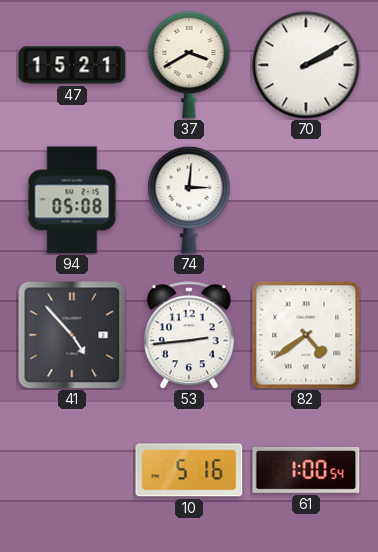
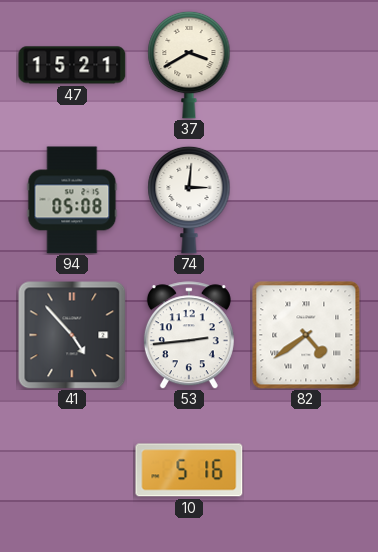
70: 2:10 -> none (306, 65)
61: 1:00 -> none (306, 470)
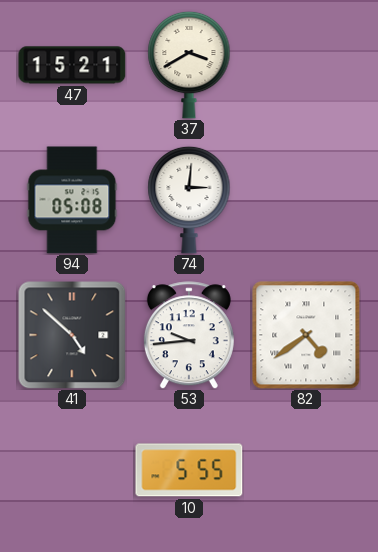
41: 4:53 -> 4:52 (72, 335)
53: 2:44 -> 9:44 (189, 335)
10: 5:16 -> 5:55 (189, 470)
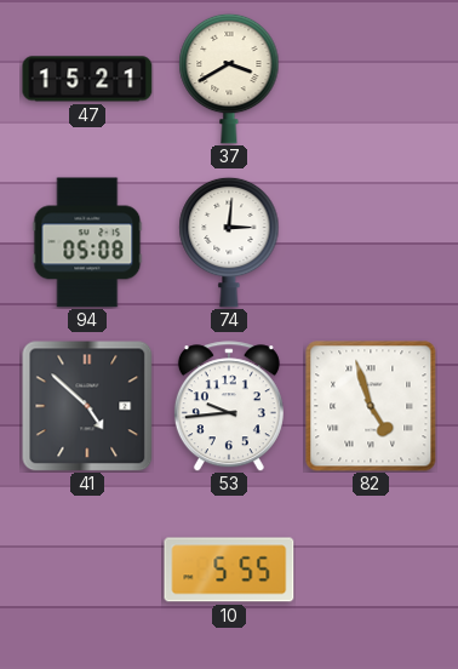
82: 4:39 -> 4:57 (371, 406)
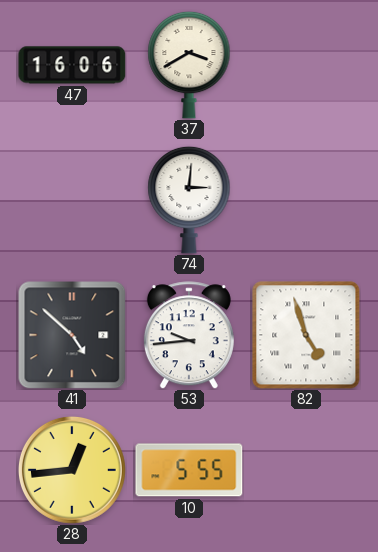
47: 15:21 -> 16:06 (72, 65)
94: 05:08 -> none (87, 242)
28: none -> 12:44 (72, 470)
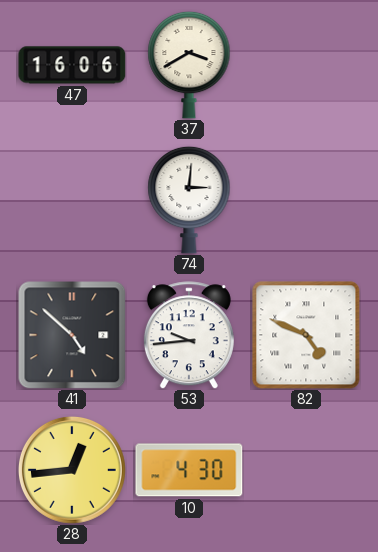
82: 4:57 -> 4:49 (306, 335)
10: 5:55 -> 4:30 (189, 470)
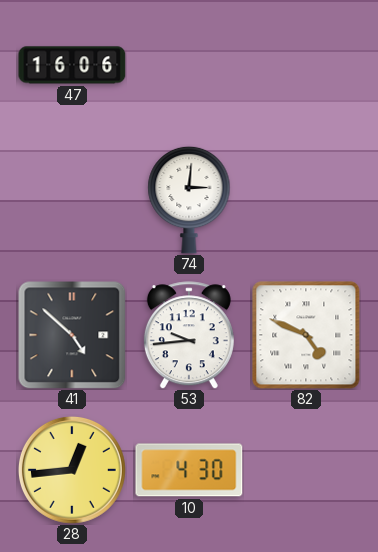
37: 3:40 -> none (189, 65)
